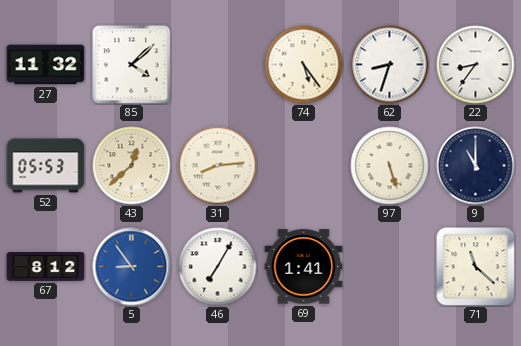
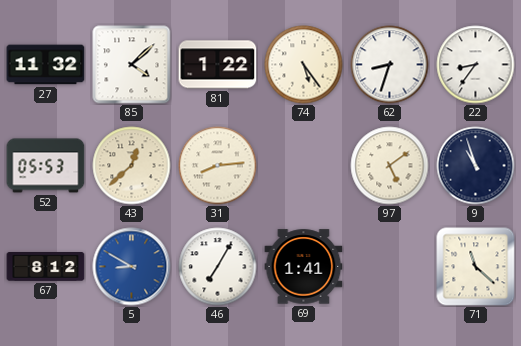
81: none -> 1:22 (218, 65)
97: 5:27 -> 5:09 (390, 166)
9: 11:00 -> 10:57 (476, 166)
5: 8:54 -> 8:50 (132, 267)
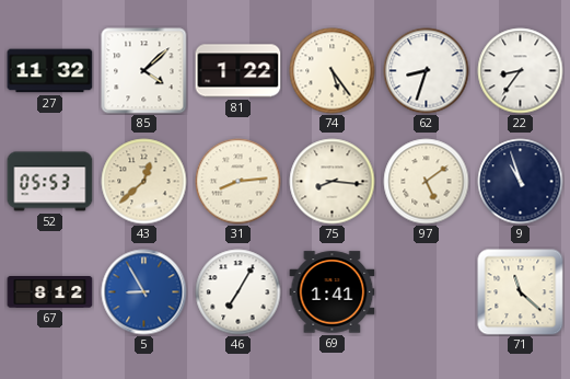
75: none -> 8:16 (333, 182)
5: 8:50 -> 8:55 (144, 292)
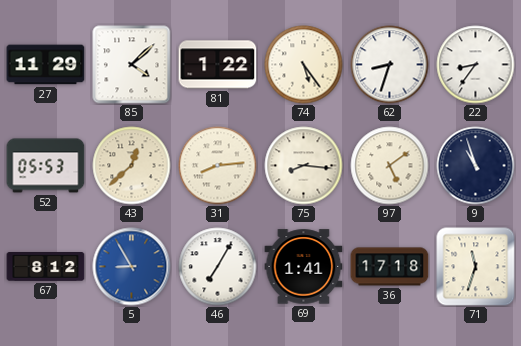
27: 11:32 -> 11:29 (46, 65)
36: none -> 17:18 (390, 267)
71: 11:22 -> 11:33 (476, 267)
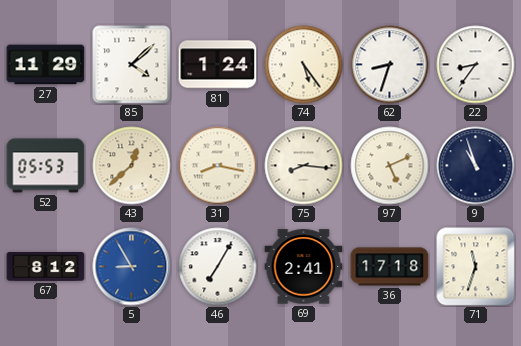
81: 1:22 -> 1:24 (218, 65)
31: 8:14 -> 8:17 (218, 166)
97: 5:09 -> 5:11 (390, 166)
69: 1:41 -> 2:41 (304, 267)
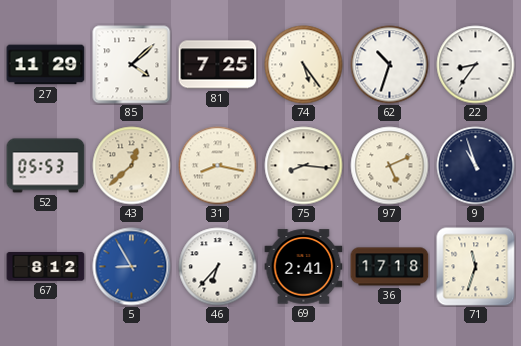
81: 1:24 -> 7:25 (218, 65)
62: 8:33 -> 10:33 (390, 65)
46: 7:05 -> 6:37 (218, 267)
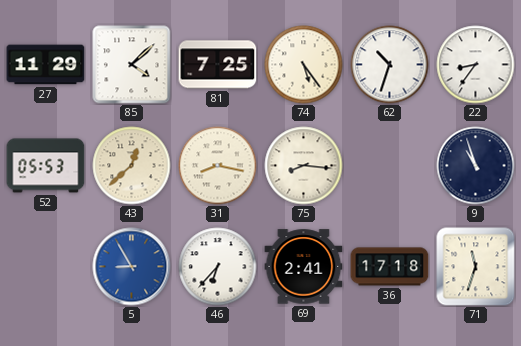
97: 5:11 -> none (390, 166)
67: 8:12 -> none (46, 267)
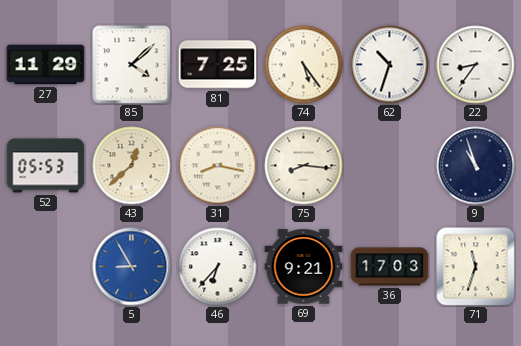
69: 2:41 -> 9:21 (304, 267)
36: 17:18 -> 17:03 (390, 267)
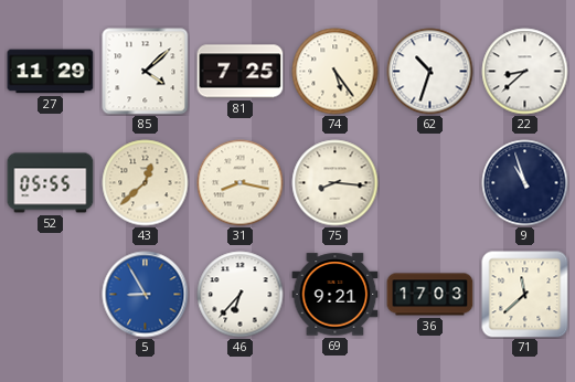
22: 8:36 -> 8:38 (525, 72)
52: 05:53 -> 05:55 (51, 183)
71: 11:33 -> 11:38 (525, 295)
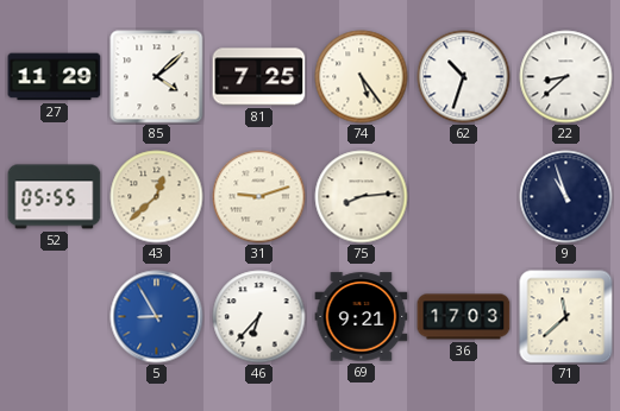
31: 8:17 -> 9:12 (259, 197)
75: 8:16 -> 8:14 (362, 197)
